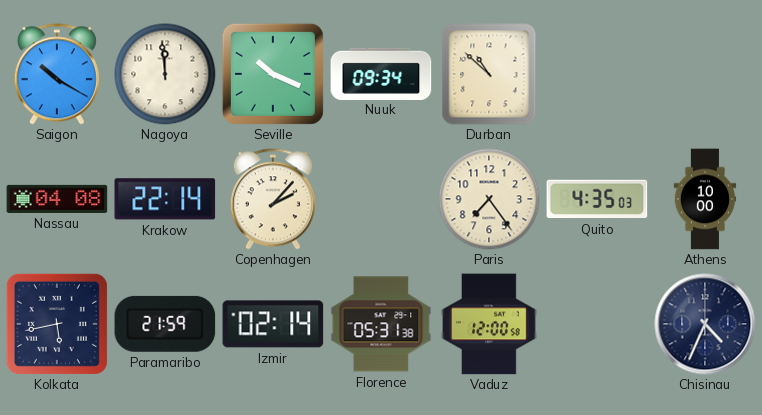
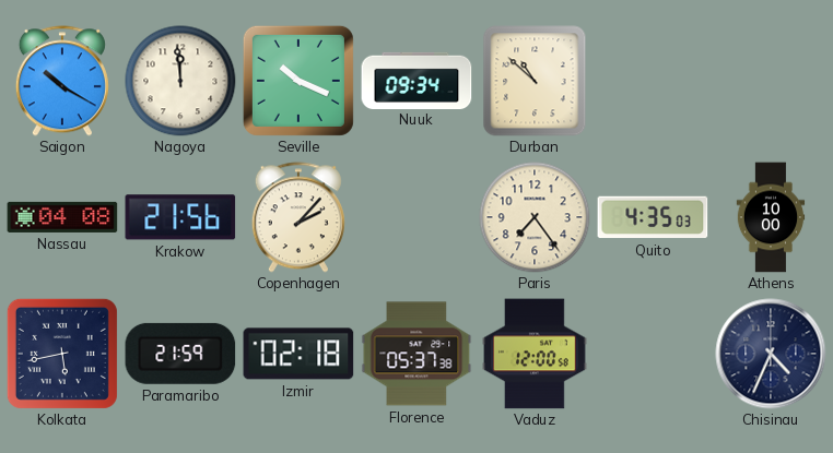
Krakow: 22:14 -> 21:56 (180, 217)
Izmir: 02:14 -> 02:18 (298, 354)
Florence: 05:31 -> 05:37 (416, 354)
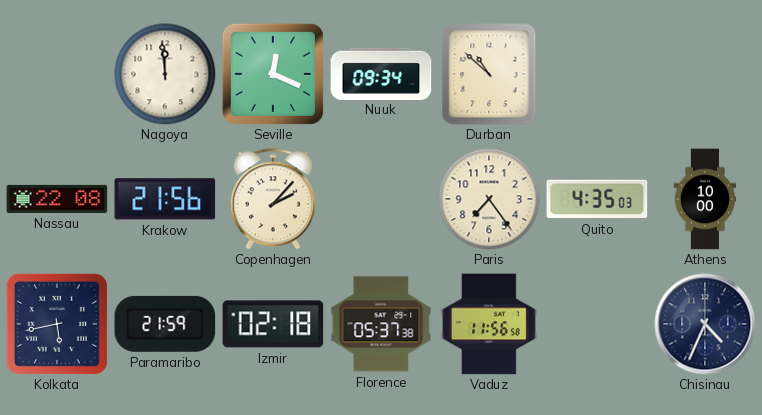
Saigon: 10:20 -> none (62, 81)
Seville: 10:19 -> 12:19 (273, 74)
Nassau: 04:08 -> 22:08 (57, 199)
Vaduz: 12:00 -> 11:56 (489, 324)
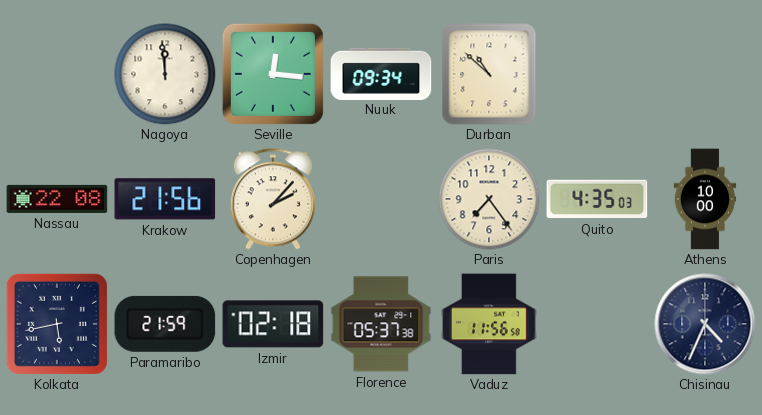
Seville: 12:19 -> 12:16 (273, 74)
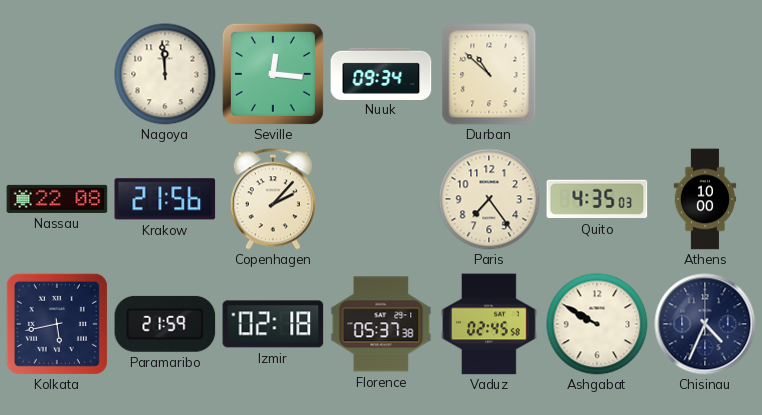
Vaduz: 11:56 -> 02:45 (489, 324)
Ashgabat: none -> 9:50 (597, 324)
